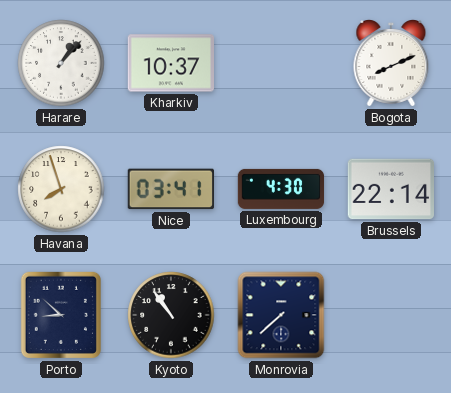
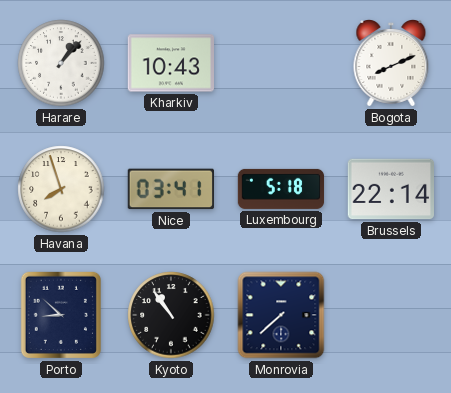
Kharkiv: 10:37 -> 10:43 (170, 63)
Luxembourg: 4:30 -> 5:18 (281, 189)
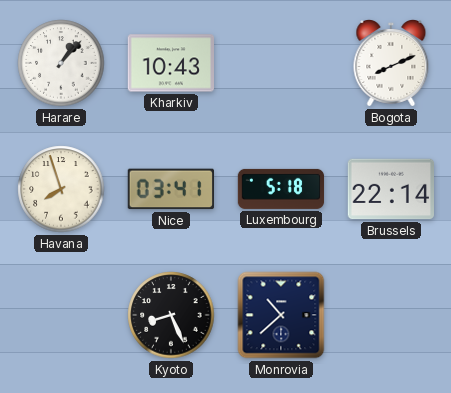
Porto: 8:52 -> none (61, 315)
Kyoto: 10:54 -> 8:26 (171, 315)
Monrovia: 7:38 -> 10:38 (281, 315)
